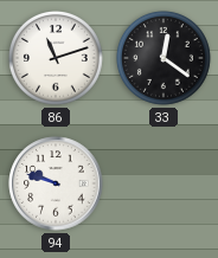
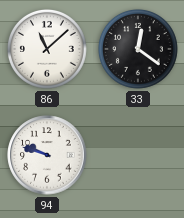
86: 11:12 -> 11:08 (47, 49)
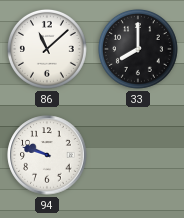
33: 12:21 -> 8:00 (138, 49)
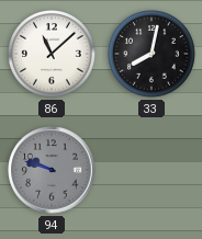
33: 8:00 -> 8:02 (151, 54)
94 dial: white -> grey (52, 170)
